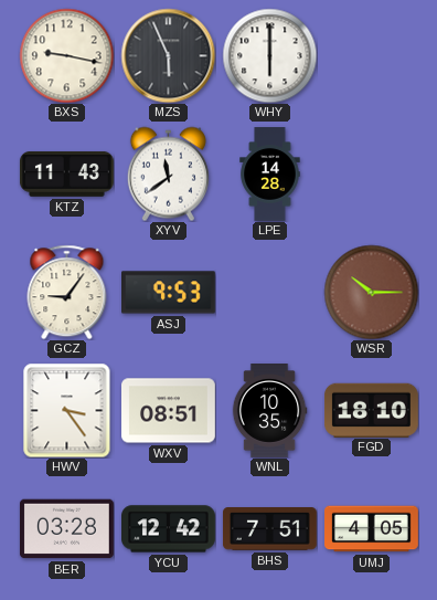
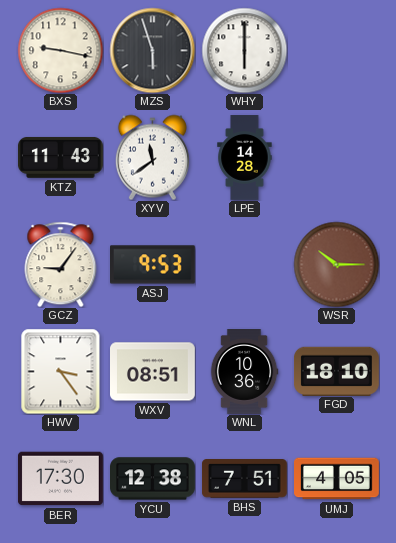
MZS: 5:56 -> 5:57 (152, 50)
WNL: 10:35 -> 10:36 (244, 372)
BER: 03:28 -> 17:30 (60, 479)
YCU: 12:42 -> 12:38 (153, 479)
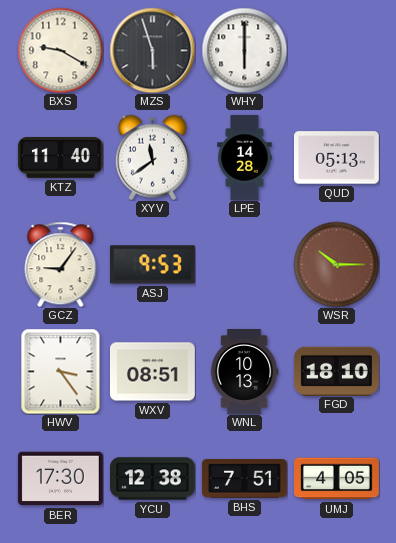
BXS: 9:17 -> 9:20 (60, 50)
KTZ: 11:43 -> 11:40 (60, 157)
QUD: none -> 05:13 (337, 158)
WNL: 10:36 -> 10:13 (244, 372)
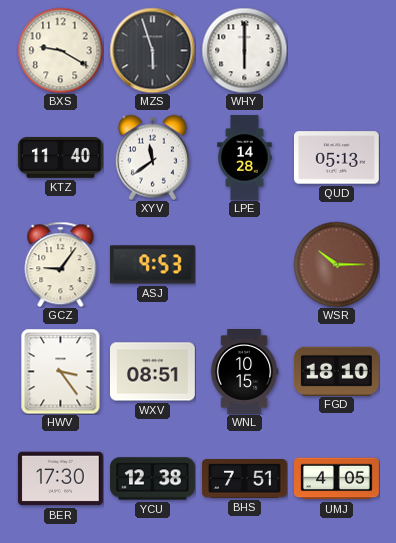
WNL: 10:13 -> 10:15 (244, 372)
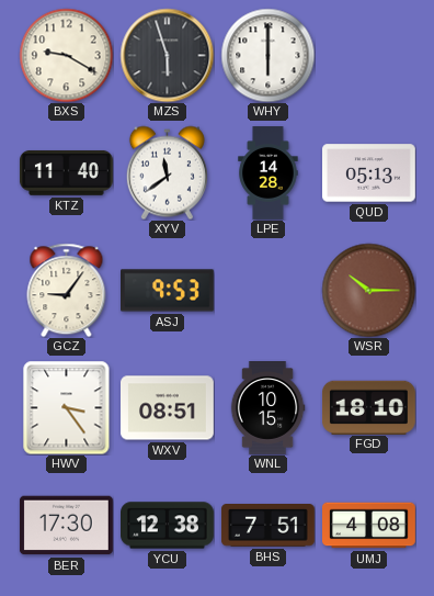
UMJ: 4:05 -> 4:08 (369, 526)
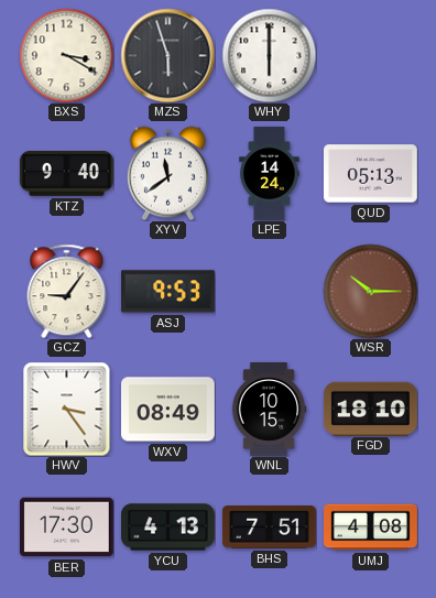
BXS: 9:20 -> 3:20 (66, 55)
KTZ: 11:40 -> 9:40 (66, 173)
LPE: 14:28 -> 14:24 (270, 174)
WXV: 08:51 -> 08:49 (168, 410)
YCU: 12:38 -> 4:13 (168, 528)
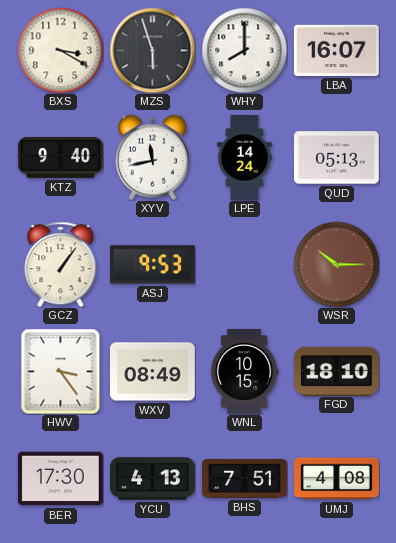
WHY: 6:00 -> 8:00 (244, 50)
LBA: none -> 16:07 (336, 50)
XYV: 11:39 -> 11:43 (152, 157)
GCZ: 9:06 -> 1:06 (61, 264)
